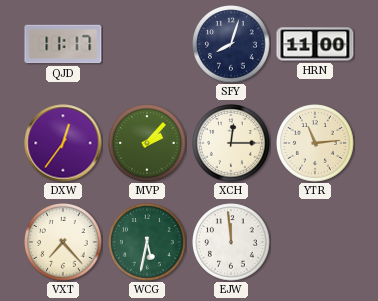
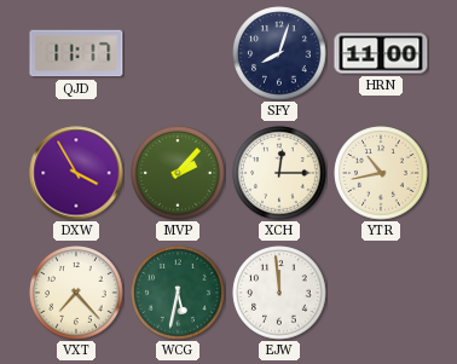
DXW: 12:36 -> 3:55 (76, 173)
YTR: 11:14 -> 10:43 (381, 173)
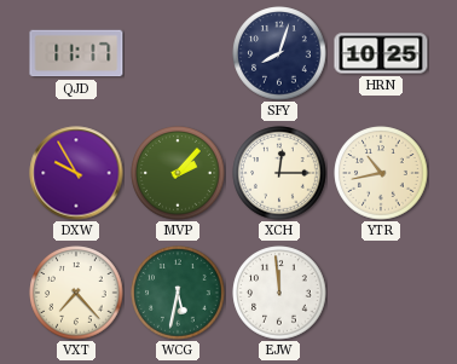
HRN: 11:00 -> 10:25 (381, 53)
DXW: 3:55 -> 9:55 (76, 173)
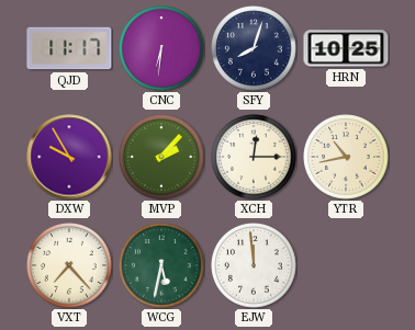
CNC: none -> 6:31 (161, 48)
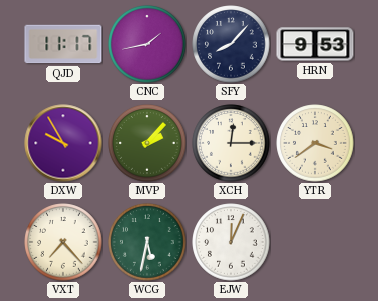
CNC: 6:31 -> 1:43 (147, 44)
SFY: 8:03 -> 8:07 (231, 44)
HRN: 10:25 -> 9:53 (315, 44)
YTR: 10:43 -> 3:39 (315, 143)
EJW: 11:59 -> 12:04 (231, 242)
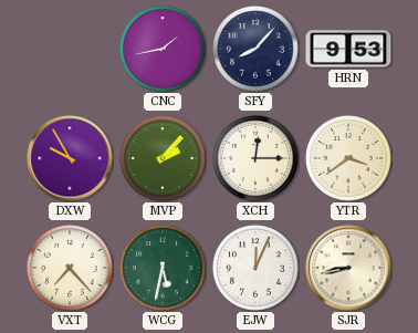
QJD: 11:17 -> none (63, 44)
SJR: none -> 8:43 (348, 268)
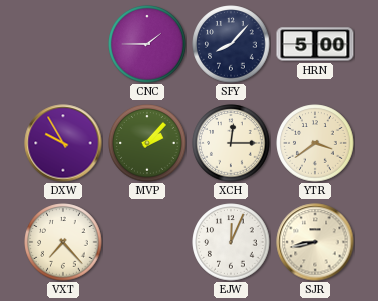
CNC: 1:43 -> 1:45 (147, 44)
HRN: 9:53 -> 5:00 (315, 44)
WCG: 5:32 -> none (163, 268)
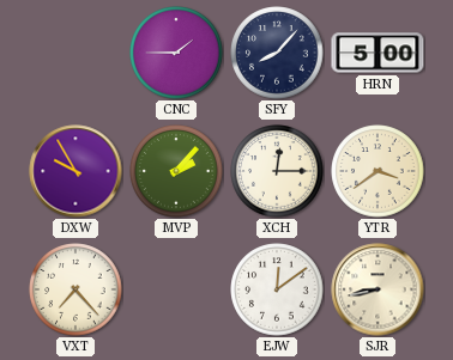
EJW: 12:04 -> 12:09 (277, 289)
